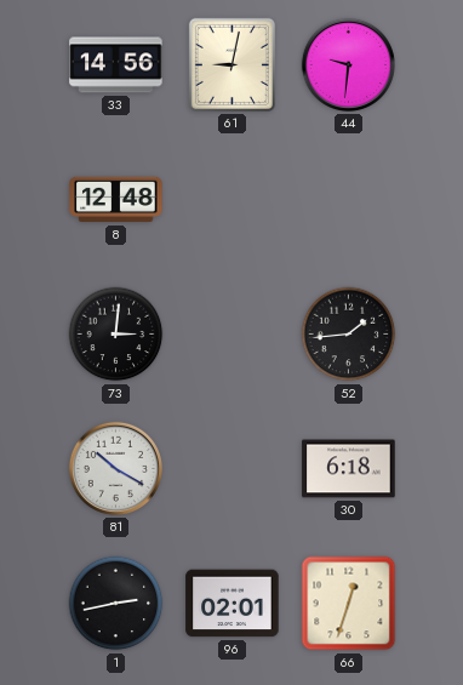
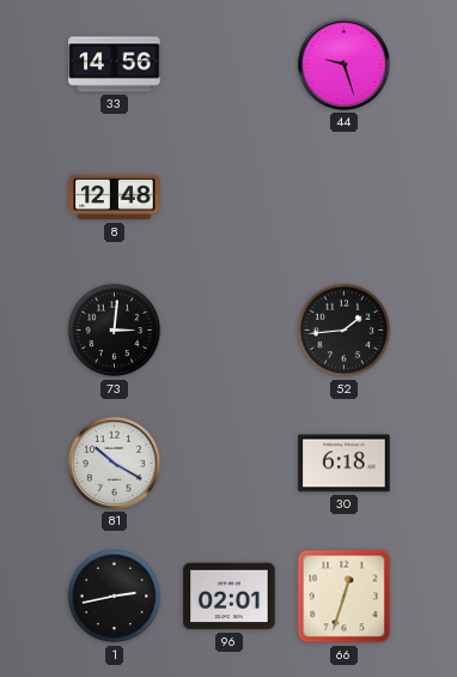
61: 9:02 -> none (232, 64)
44: 9:31 -> 9:27 (343, 64)
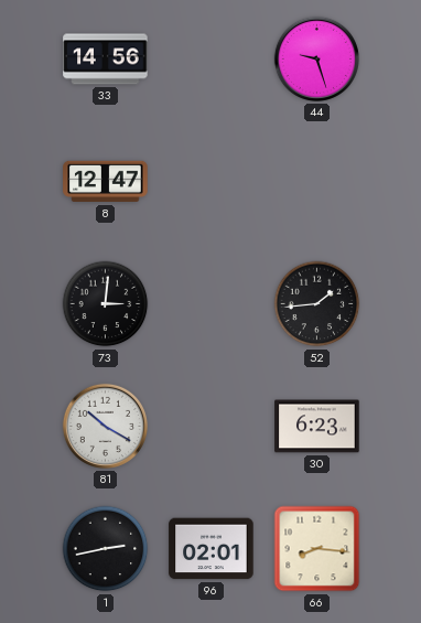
8: 12:48 -> 12:47 (106, 182)
30: 6:18 -> 6:23 (317, 427)
66: 12:33 -> 8:16 (317, 549)
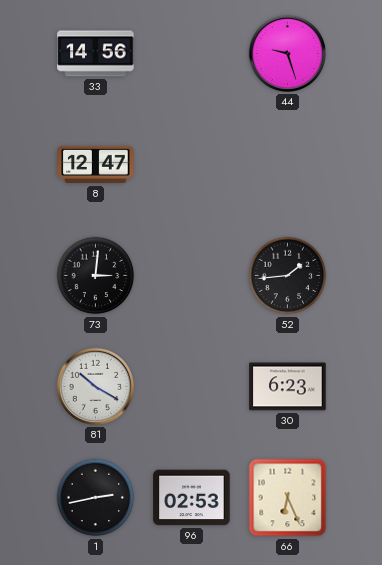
96: 02:01 -> 02:53 (192, 498)
66: 8:16 -> 6:26 (288, 498)
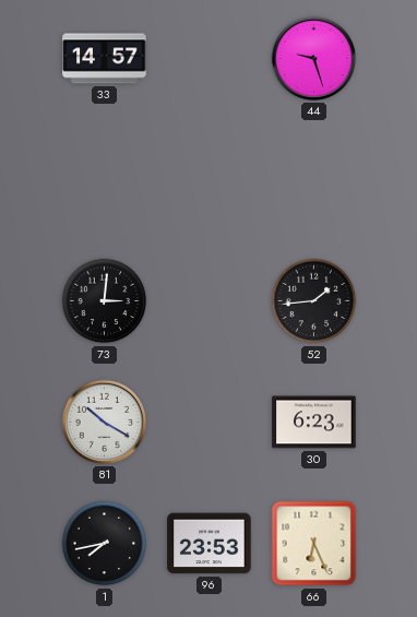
33: 14:56 -> 14:57 (105, 59)
8: 12:47 -> none (96, 165)
1: 2:43 -> 7:43 (105, 544)
96: 02:53 -> 23:53 (210, 544)
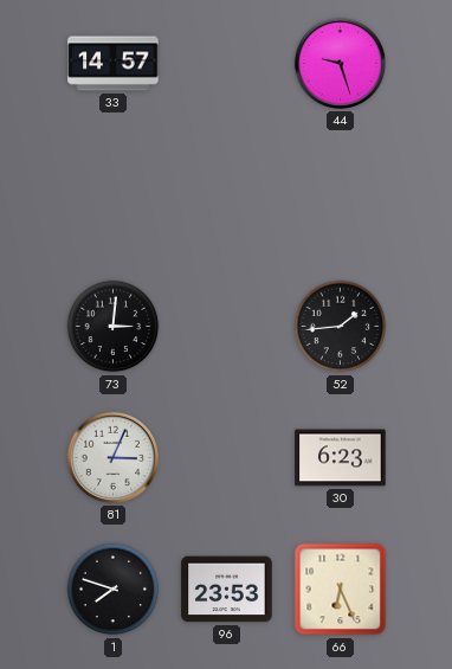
81: 10:20 -> 3:04 (112, 457)
1: 7:43 -> 7:48 (114, 590)
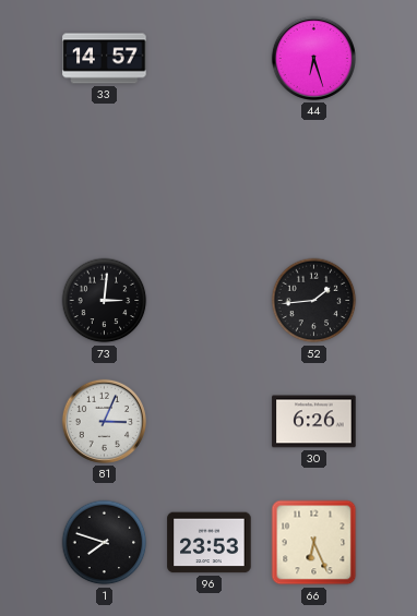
44: 9:27 -> 6:27 (313, 58)
30: 6:23 -> 6:26 (314, 422)
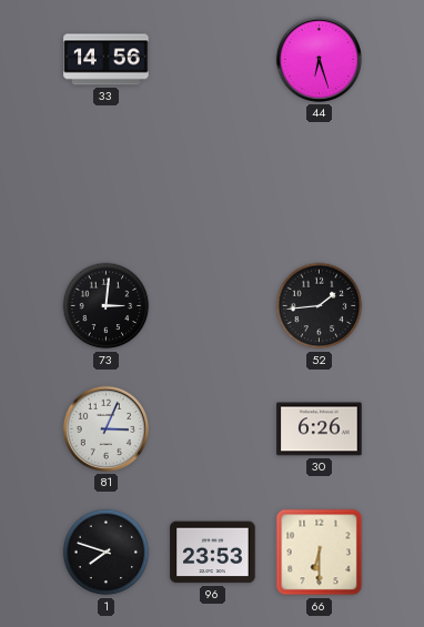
33: 14:57 -> 14:56 (107, 60)
66: 6:26 -> 6:30 (320, 553)
